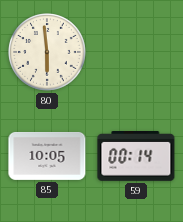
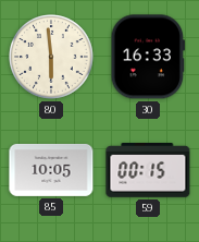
30: none -> 16:33 (148, 57)
59: 00:14 -> 00:15 (148, 171)
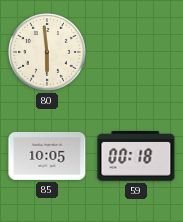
30: 16:33 -> none (148, 57)
59: 00:15 -> 00:18 (136, 157)
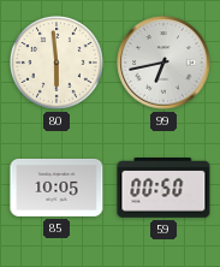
99: none -> 6:43 (163, 63)
59: 00:18 -> 00:50 (163, 189)
